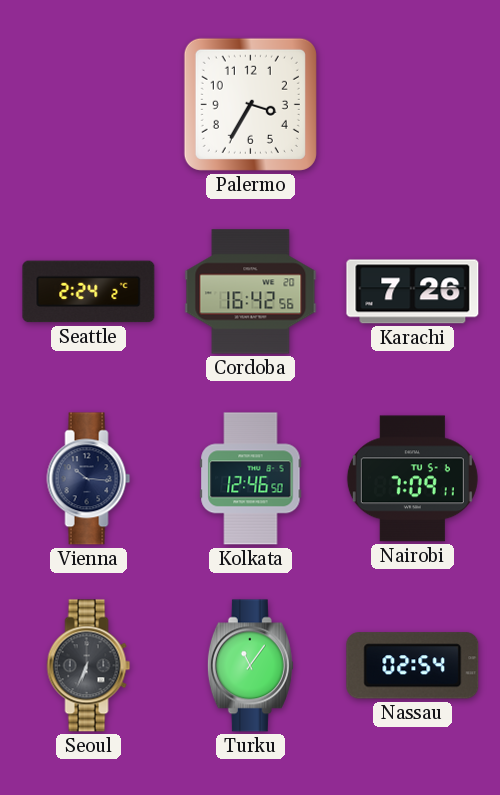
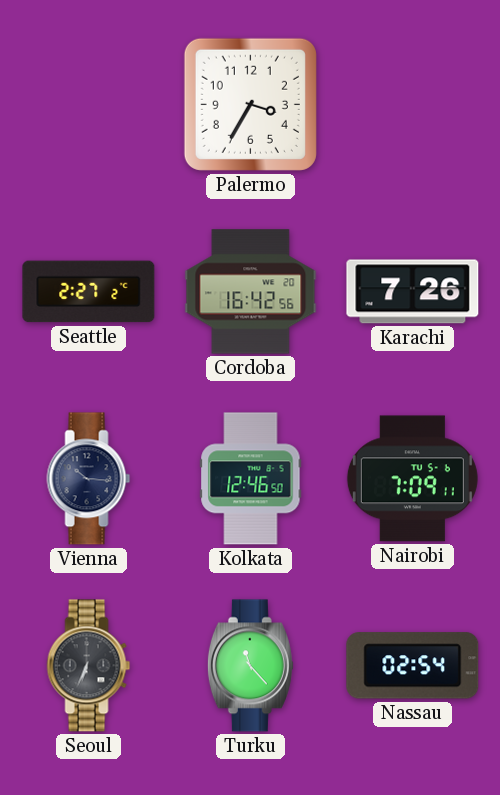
Seattle: 2:24 -> 2:27 (89, 292)
Turku: 11:06 -> 11:23 (250, 666)
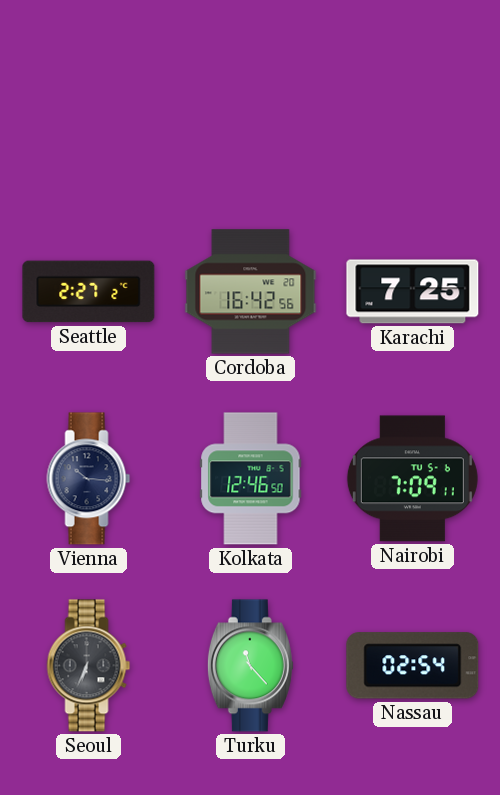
Palermo: 3:35 -> none (250, 104)
Karachi: 7:26 -> 7:25 (413, 292)
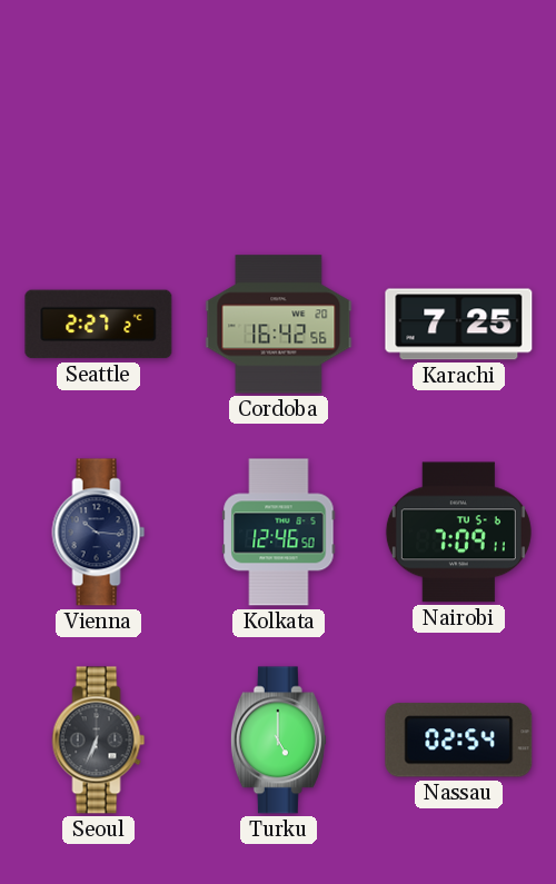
Turku: 11:23 -> 5:00 (278, 741)
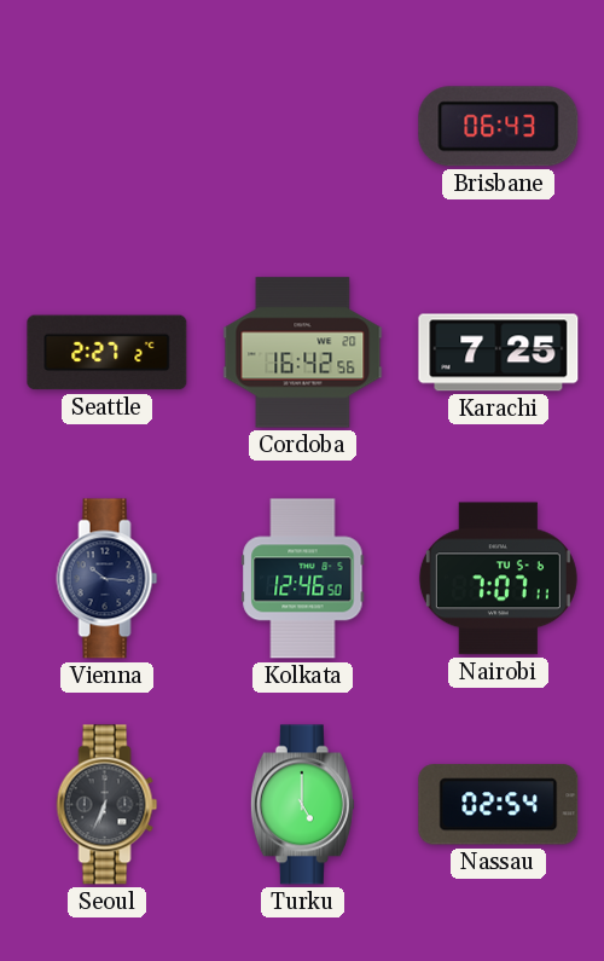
Brisbane: none -> 06:43 (499, 127)
Nairobi: 7:09 -> 7:07 (498, 579)
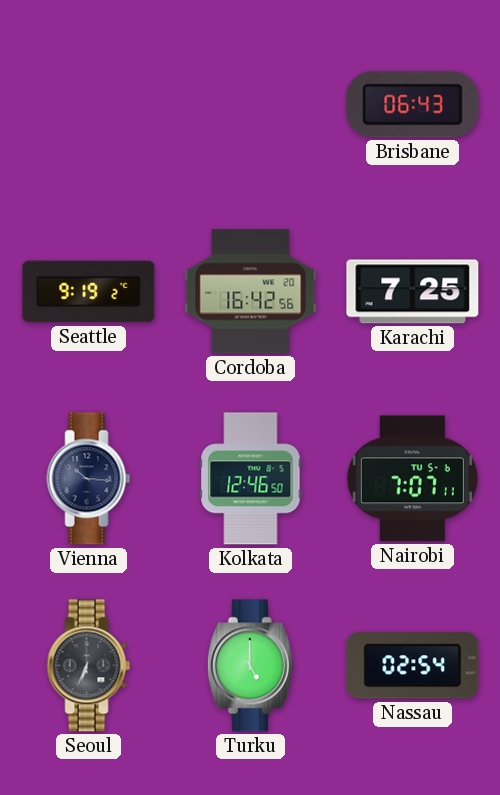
Seattle: 2:27 -> 9:19 (89, 292)
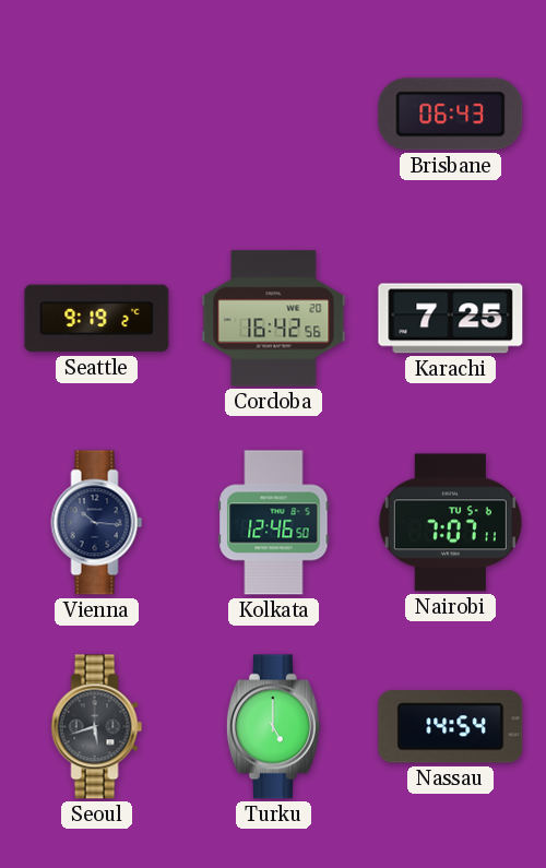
Seoul: 6:34 -> 5:42 (97, 727)
Nassau: 02:54 -> 14:54 (451, 727)
